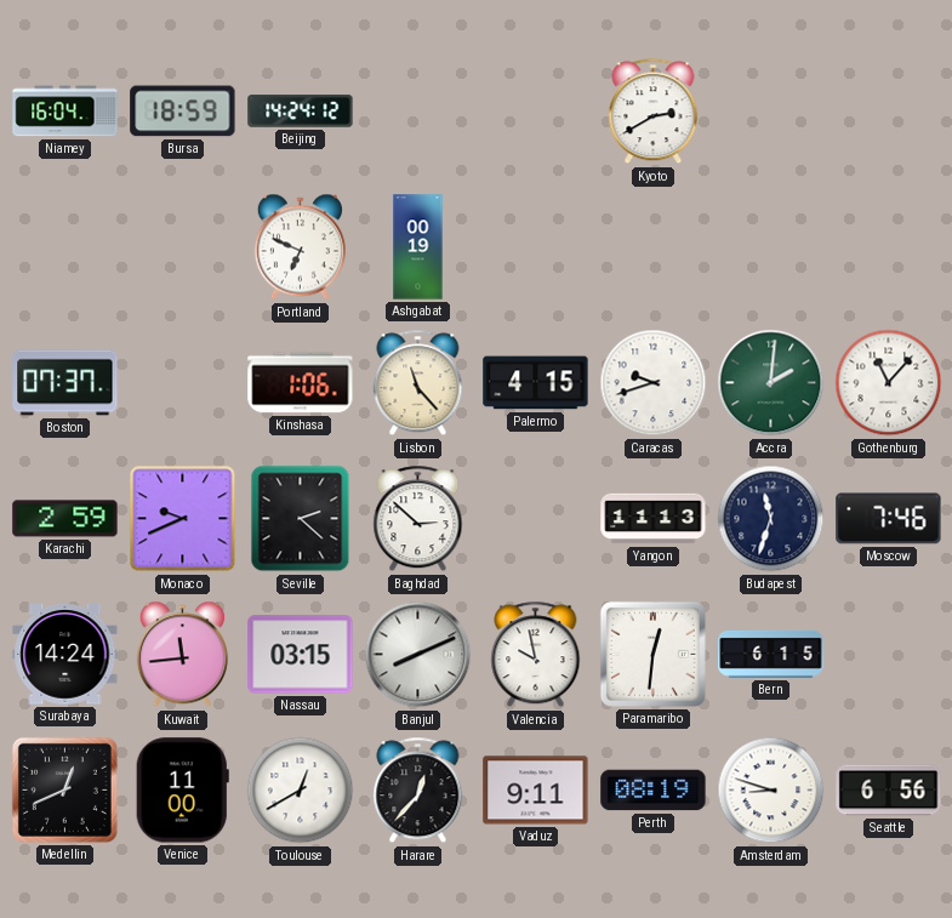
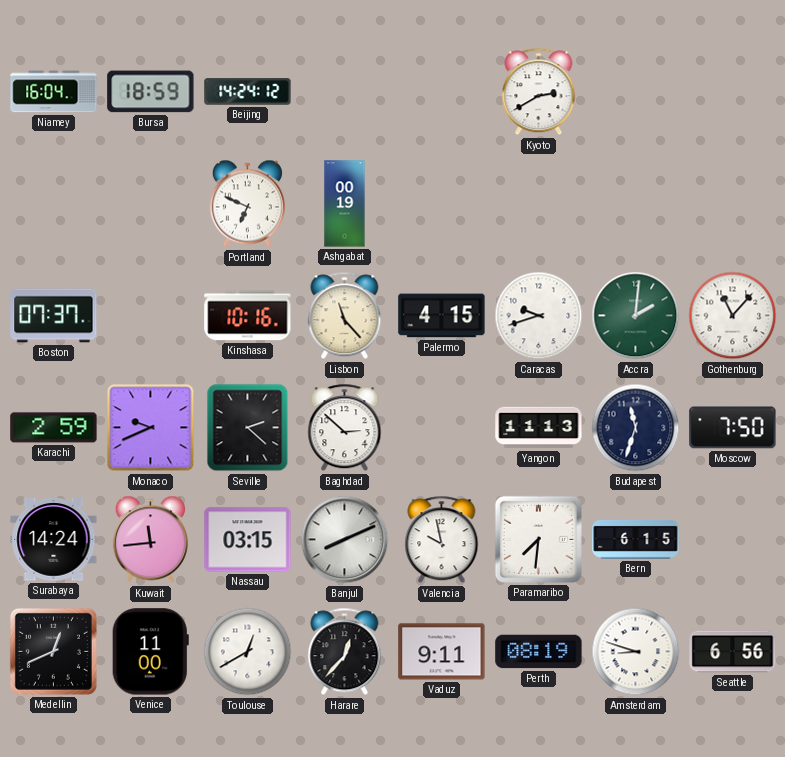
Kinshasa: 1:06 -> 10:16 (248, 316)
Moscow: 7:46 -> 7:50 (733, 428)
Paramaribo: 12:31 -> 7:31 (538, 539)
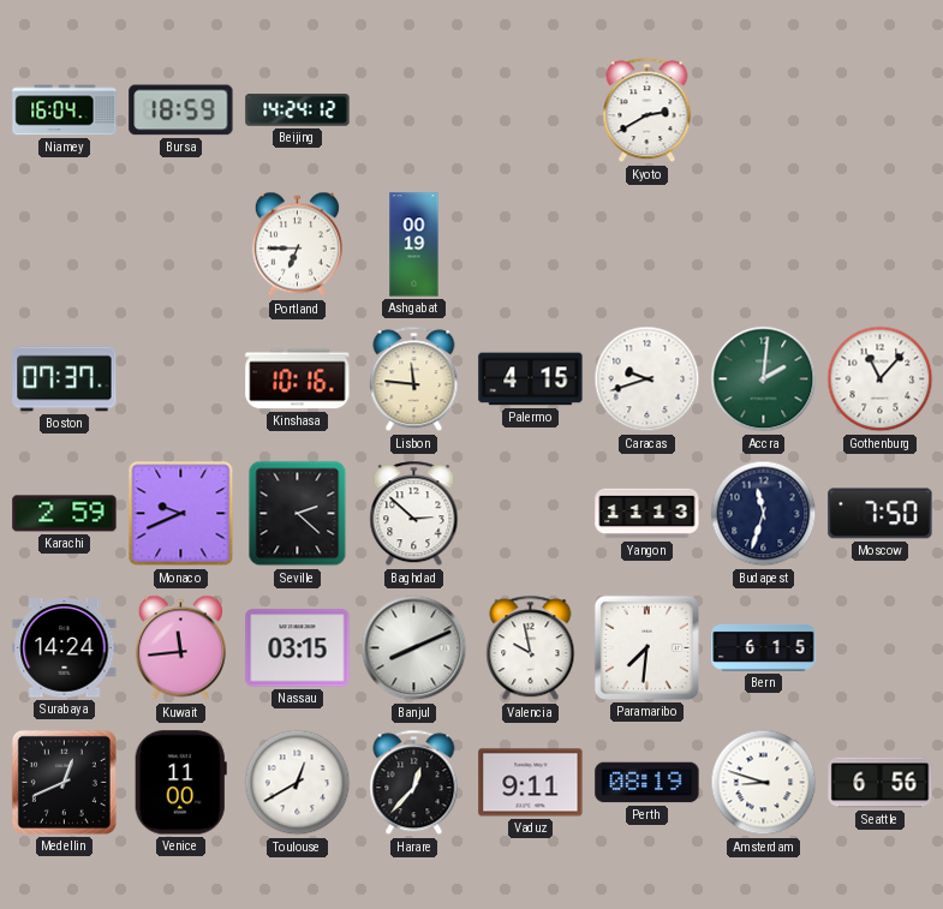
Portland: 6:49 -> 6:45 (297, 245)
Lisbon: 11:23 -> 11:46 (414, 379)
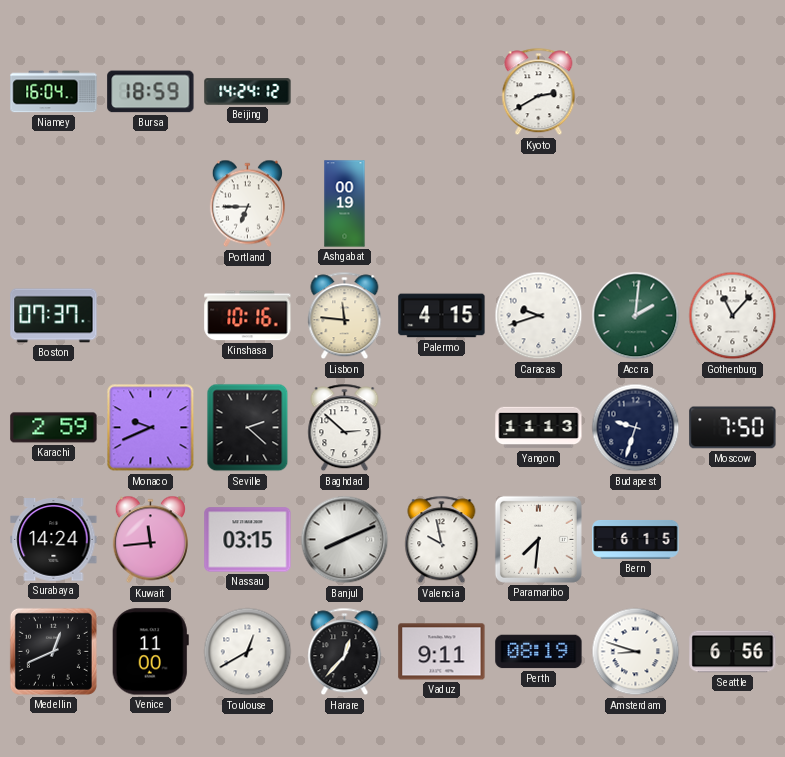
Budapest: 11:33 -> 9:33 (636, 428)
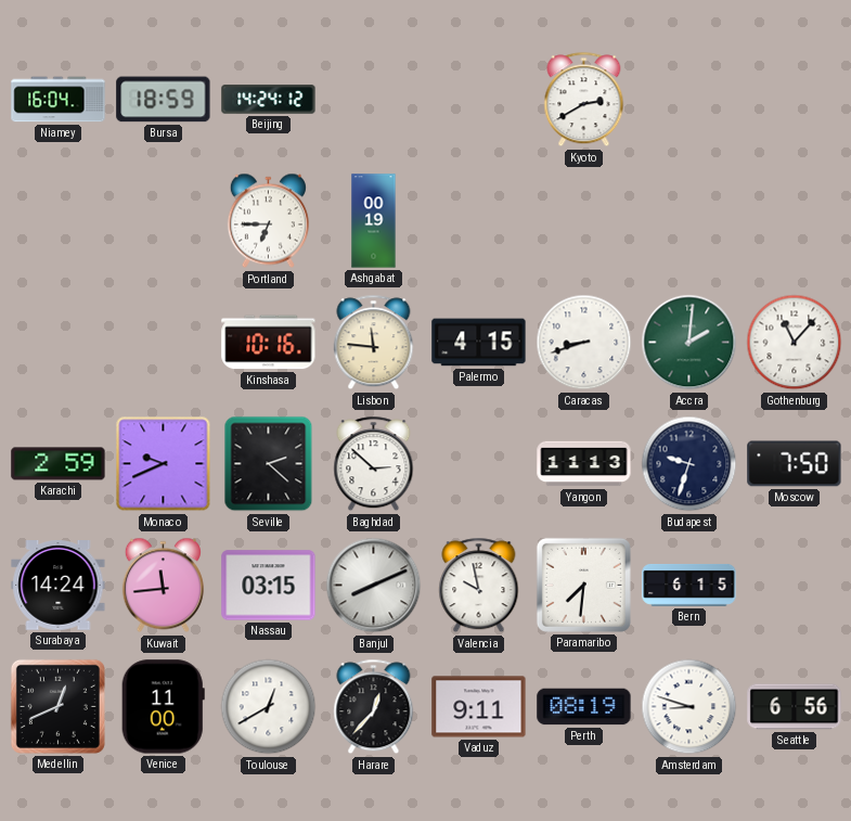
Boston: 07:37 -> none (54, 316)
Caracas: 9:42 -> 8:42 (584, 343)
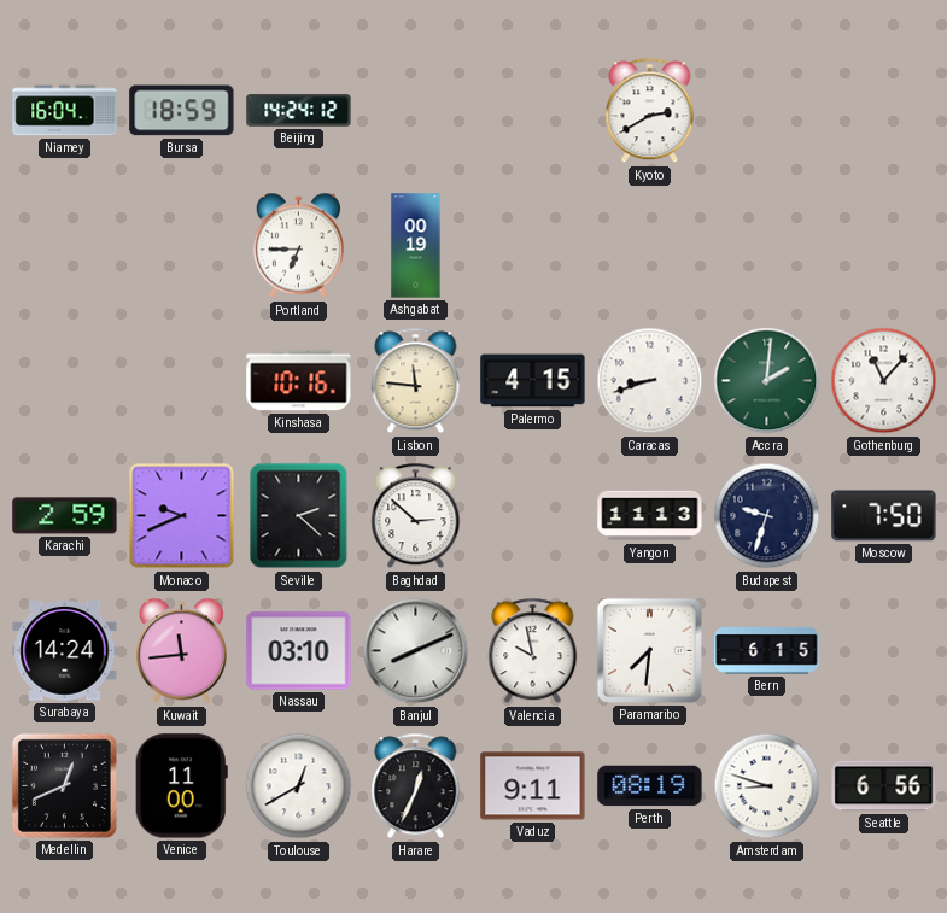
Nassau: 03:15 -> 03:10 (299, 651)
Harare: 12:37 -> 12:34 (416, 786)
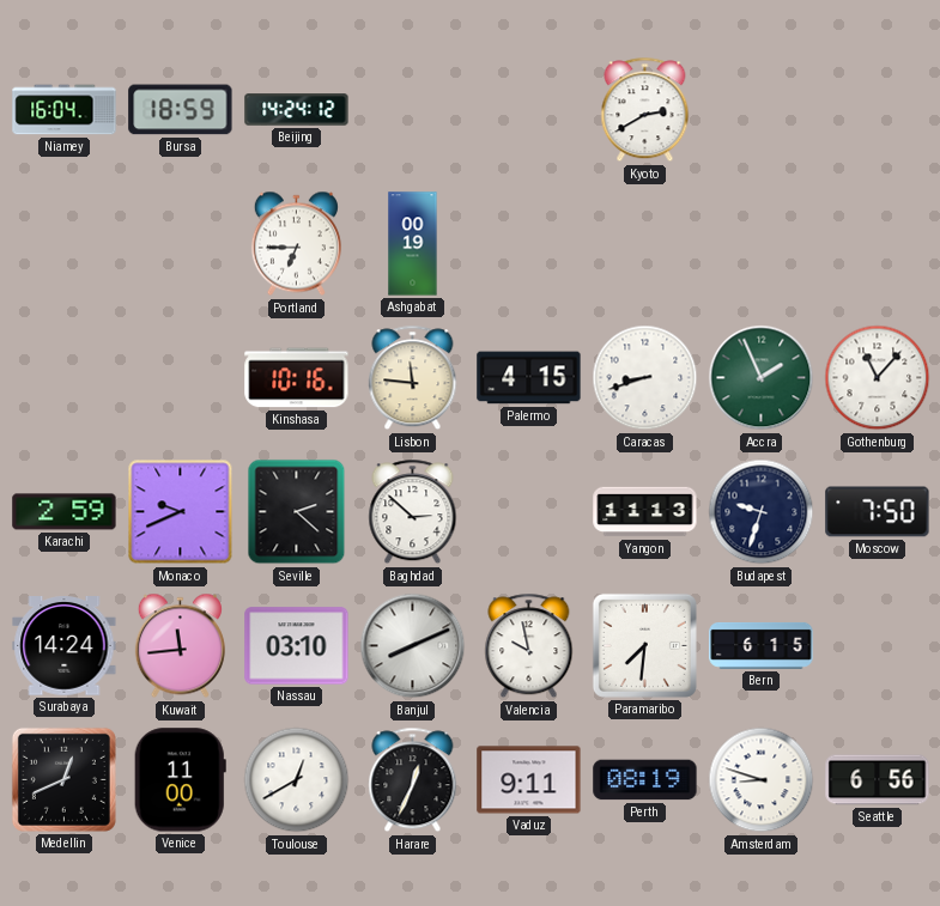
Accra: 2:01 -> 1:56 (762, 378)
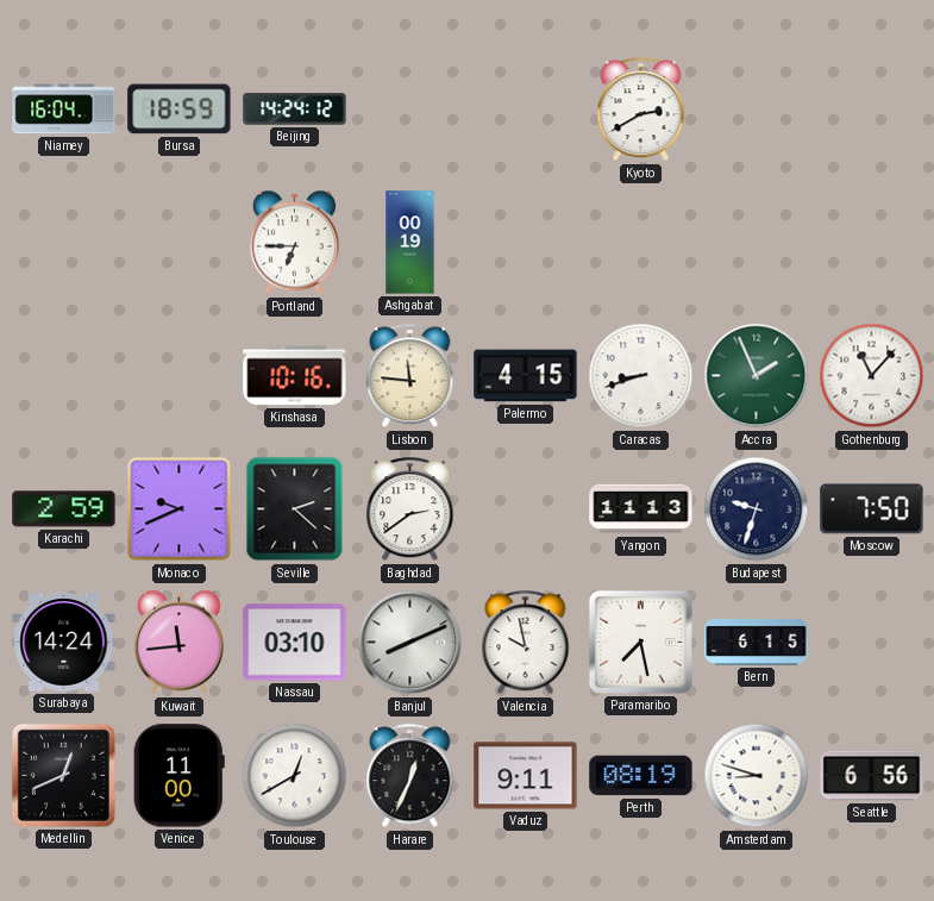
Baghdad: 2:52 -> 2:39 (410, 509)
Paramaribo: 7:31 -> 7:28 (640, 642)
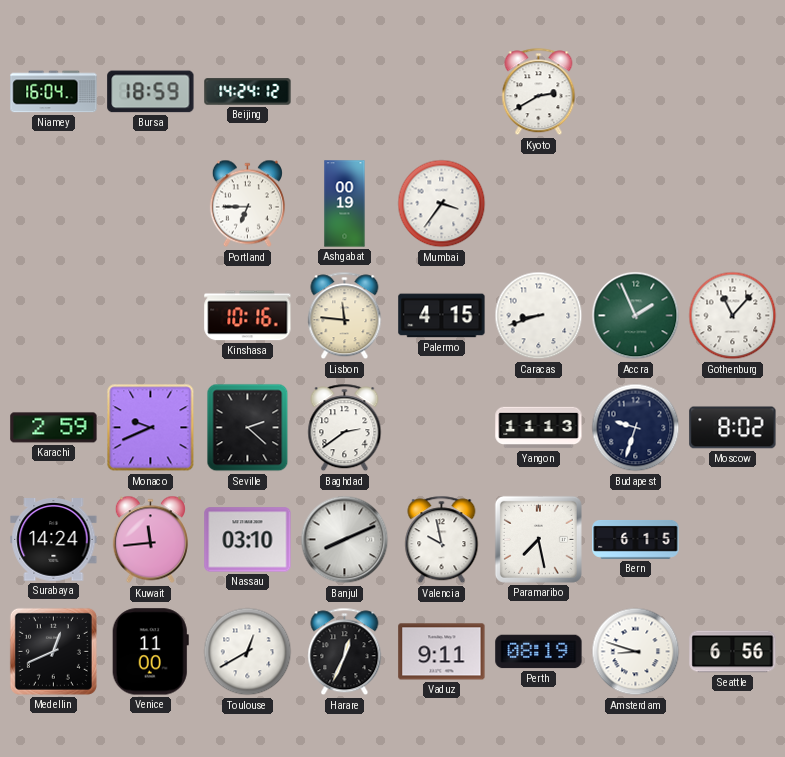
Mumbai: none -> 3:36 (442, 204)
Moscow: 7:50 -> 8:02 (733, 428)
